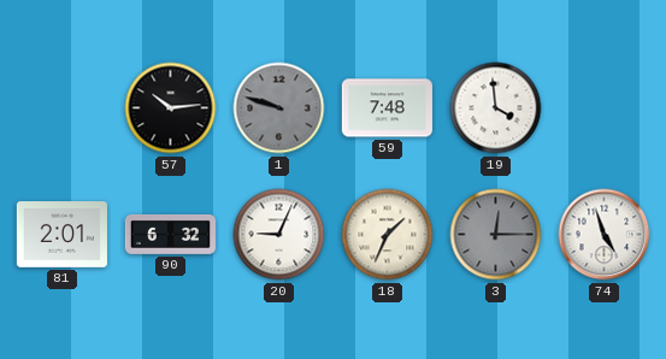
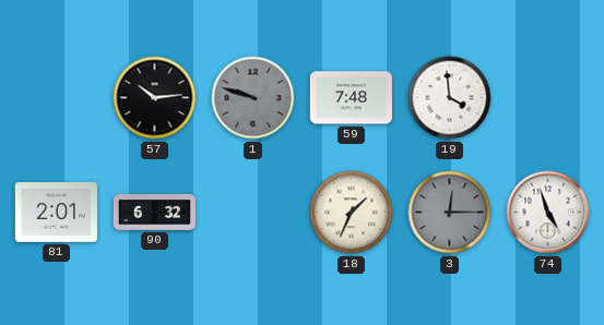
20: 9:04 -> none (279, 235)
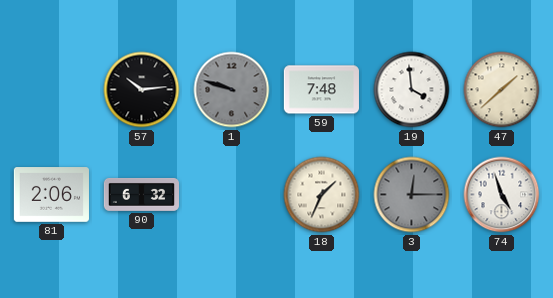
47: none -> 1:38 (502, 90)
81: 2:01 -> 2:06 (51, 195)
